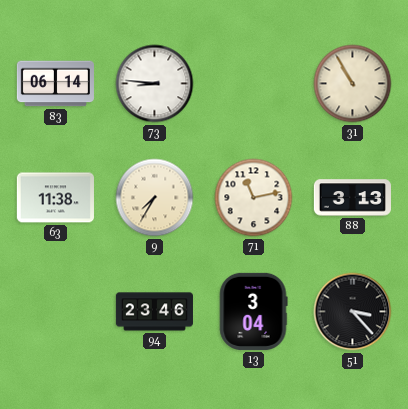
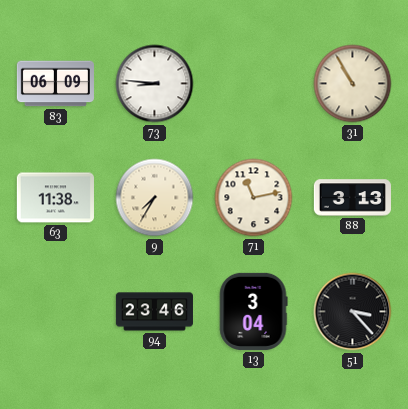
83: 06:14 -> 06:09 (55, 84)
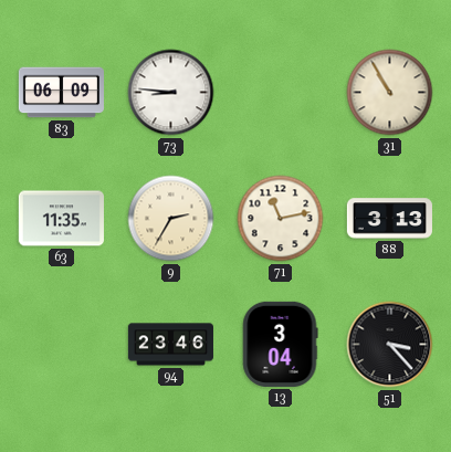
63: 11:38 -> 11:35 (61, 219)
9: 7:35 -> 2:35 (171, 219)
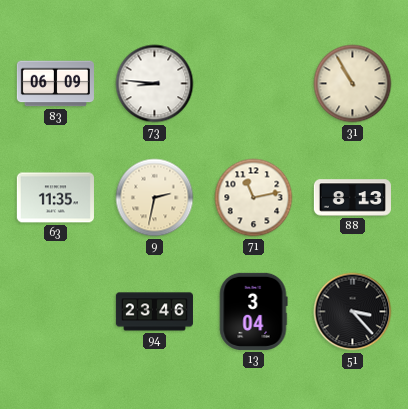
9: 2:35 -> 2:32 (155, 198)
88: 3:13 -> 8:13 (352, 198)
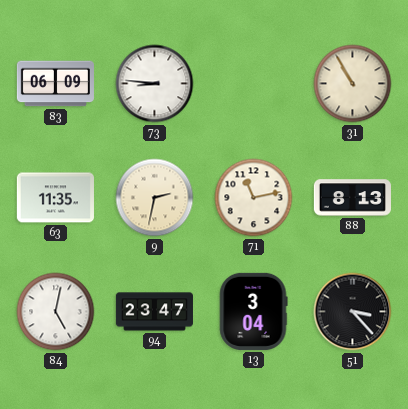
84: none -> 5:02 (56, 312)
94: 23:46 -> 23:47 (154, 312)
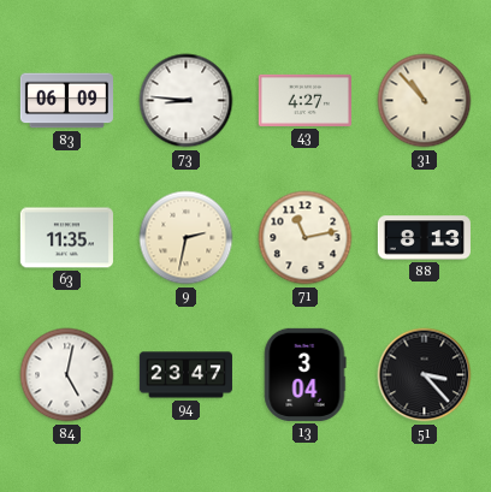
43: none -> 4:27 (304, 100)
31: 10:55 -> 10:53 (425, 101)
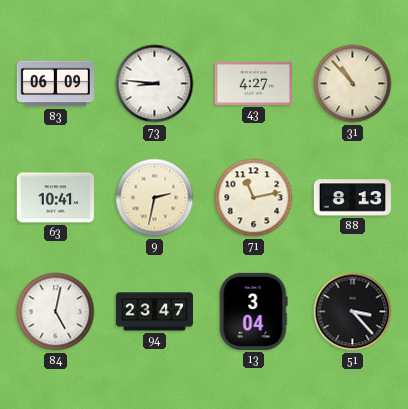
63: 11:35 -> 10:41 (55, 198)
